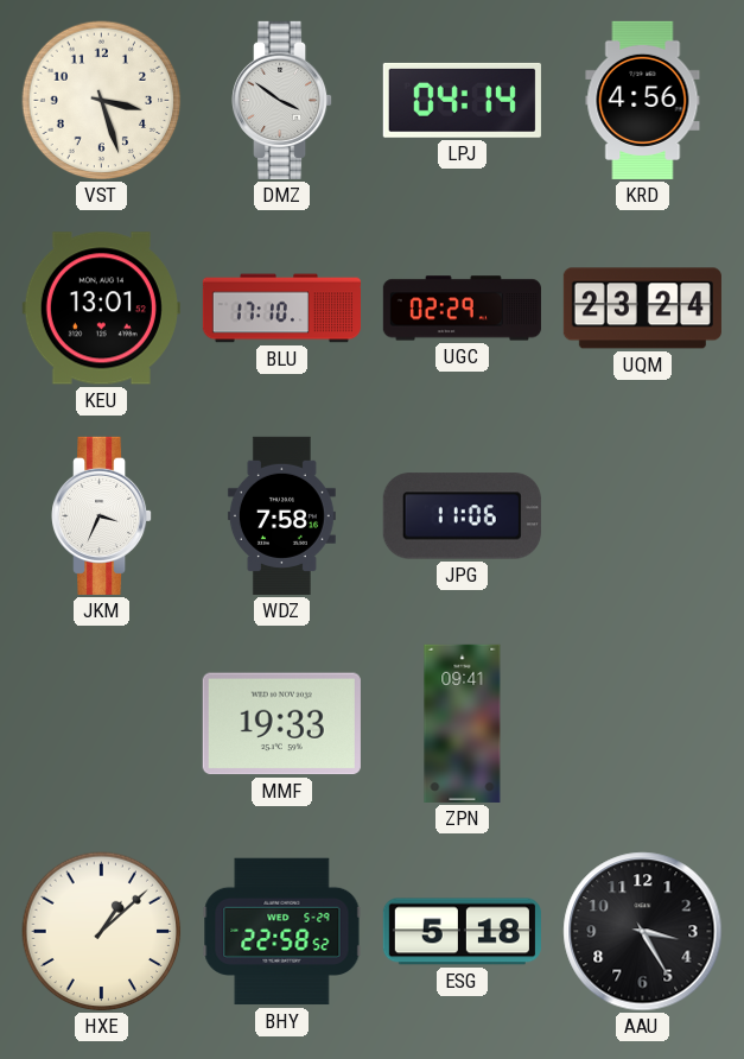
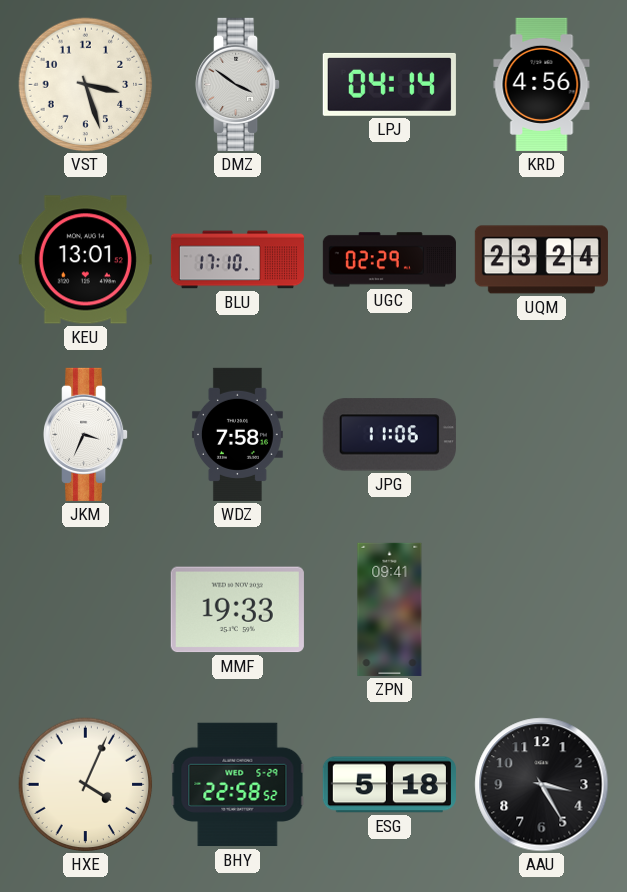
HXE: 1:08 -> 4:04 (86, 785)
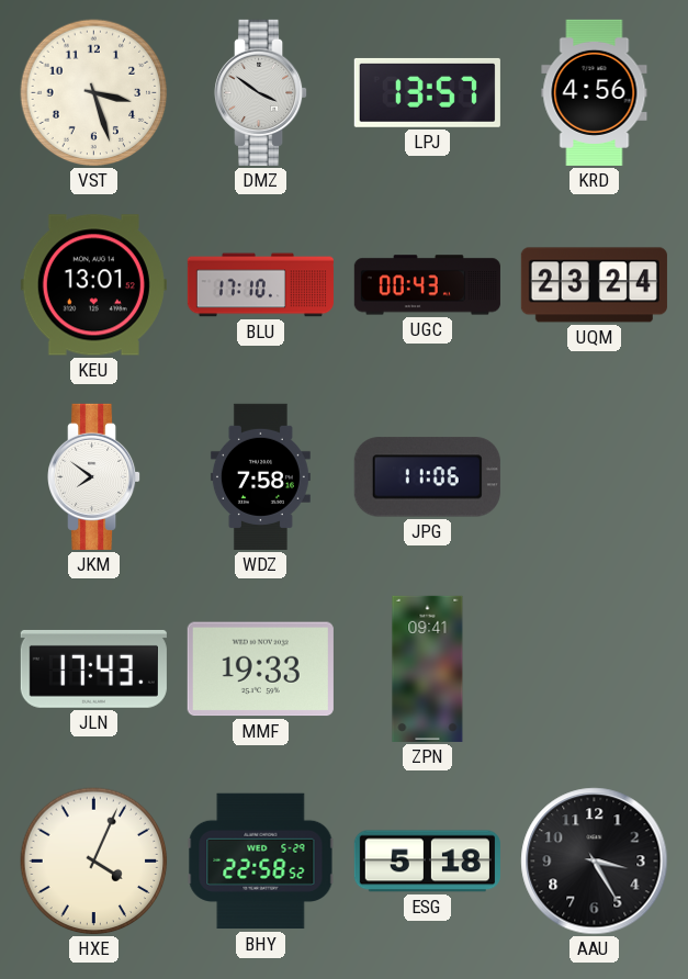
LPJ: 04:14 -> 13:57 (427, 92)
UGC: 02:29 -> 00:43 (427, 285)
JKM: 3:34 -> 7:51 (95, 476)
JLN: none -> 17:43 (93, 668)
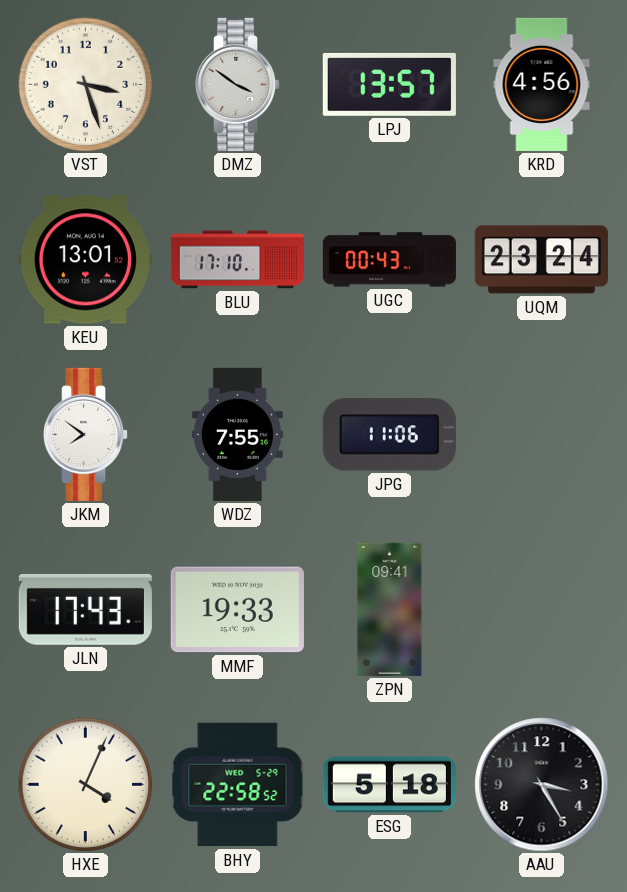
WDZ: 7:58 -> 7:55 (237, 434)
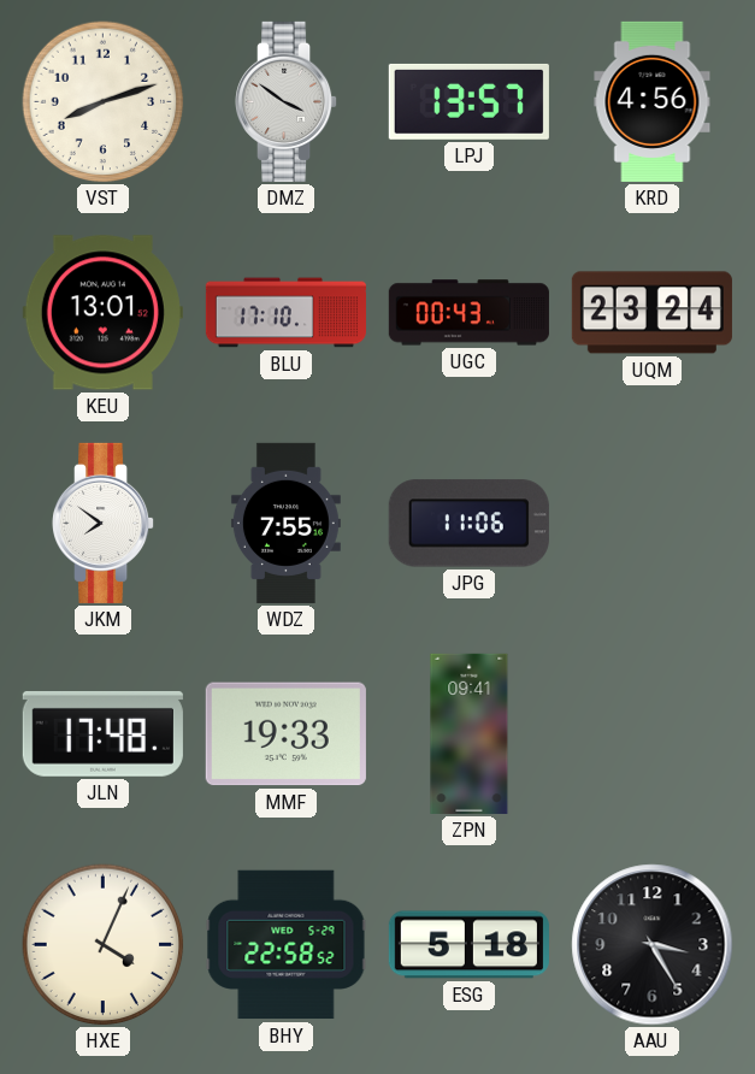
VST: 3:27 -> 8:12 (104, 102)
JLN: 17:43 -> 17:48 (102, 733)
